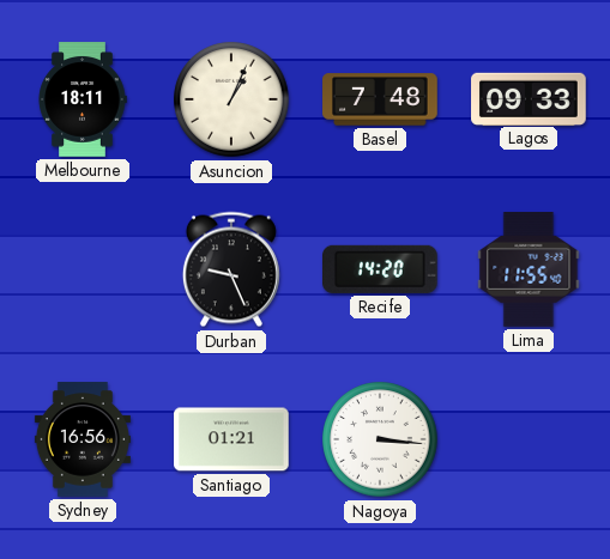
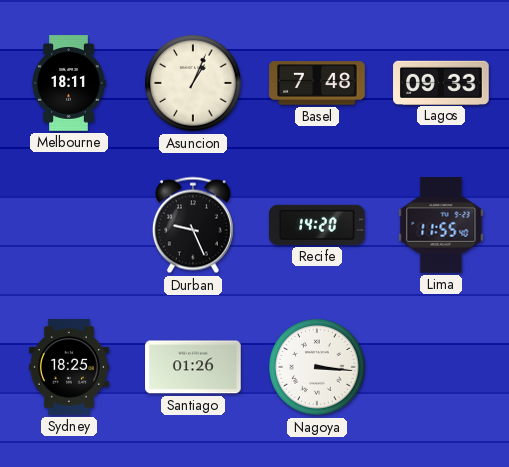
Sydney: 16:56 -> 18:25 (69, 367)
Santiago: 01:21 -> 01:26 (193, 367)
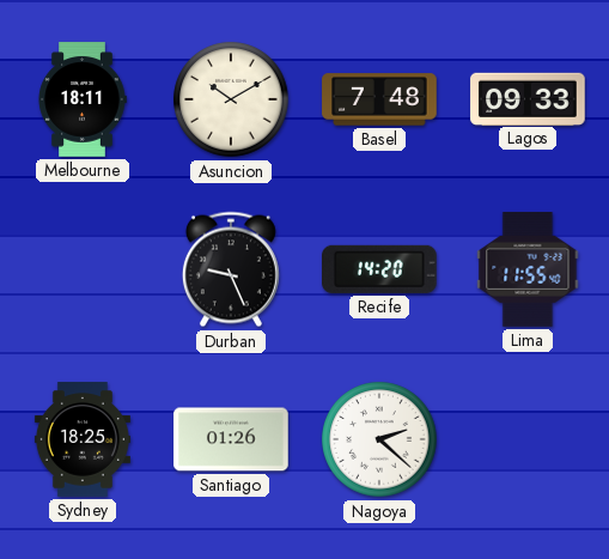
Asuncion: 1:04 -> 10:10 (231, 99)
Nagoya: 3:16 -> 2:22 (379, 439)
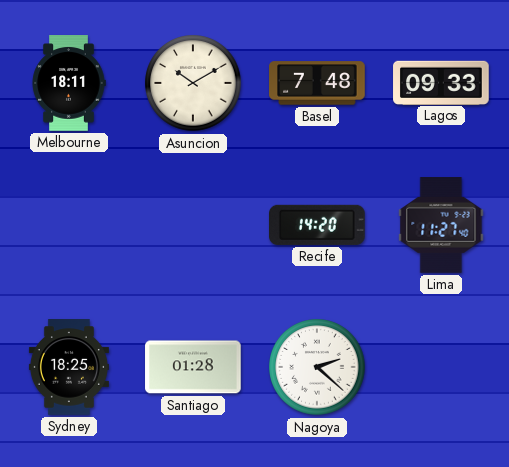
Durban: 9:26 -> none (231, 269)
Lima: 11:55 -> 11:27 (441, 225)
Santiago: 01:26 -> 01:28 (193, 367)
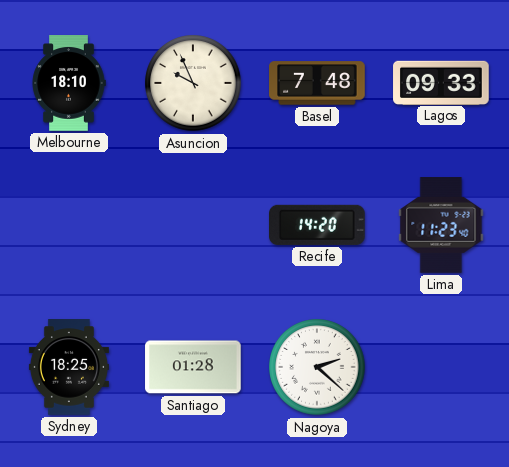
Melbourne: 18:11 -> 18:10 (69, 83)
Asuncion: 10:10 -> 9:56 (193, 83)
Lima: 11:27 -> 11:23 (441, 225)
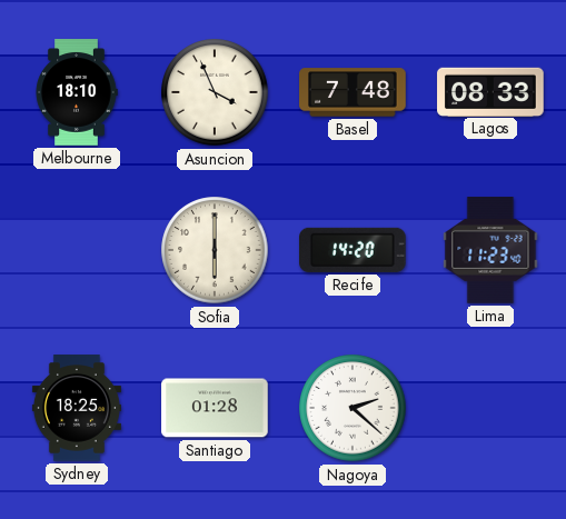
Asuncion: 9:56 -> 3:56 (215, 92)
Lagos: 09:33 -> 08:33 (490, 91)
Sofia: none -> 6:00 (215, 250)
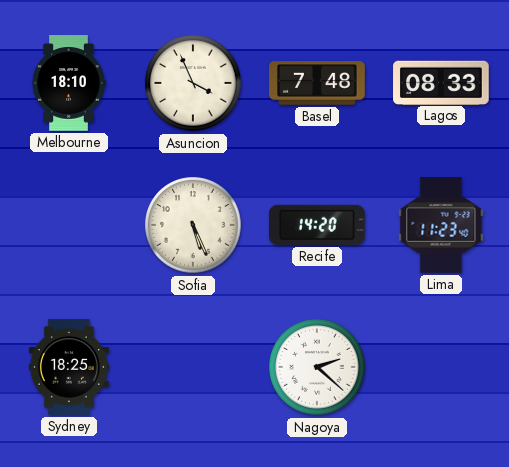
Sofia: 6:00 -> 5:26 (193, 225)
Santiago: 01:28 -> none (215, 408)
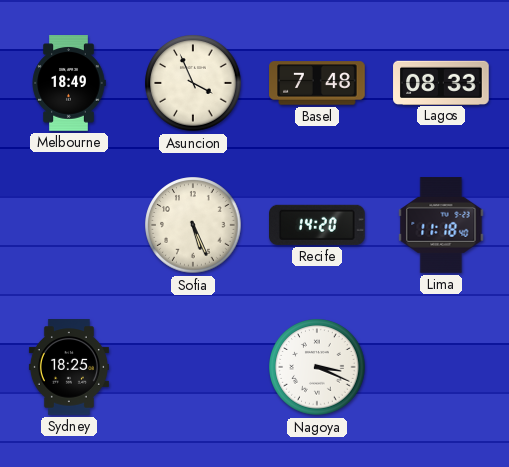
Melbourne: 18:10 -> 18:49 (69, 83)
Lima: 11:23 -> 11:18 (441, 225)
Nagoya: 2:22 -> 3:19 (317, 367)
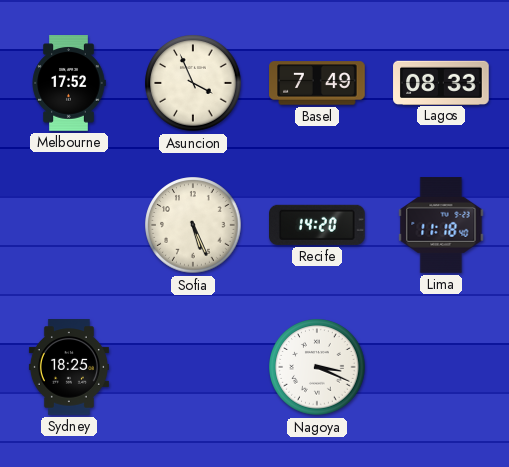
Melbourne: 18:49 -> 17:52 (69, 83)
Basel: 7:48 -> 7:49 (317, 83)
